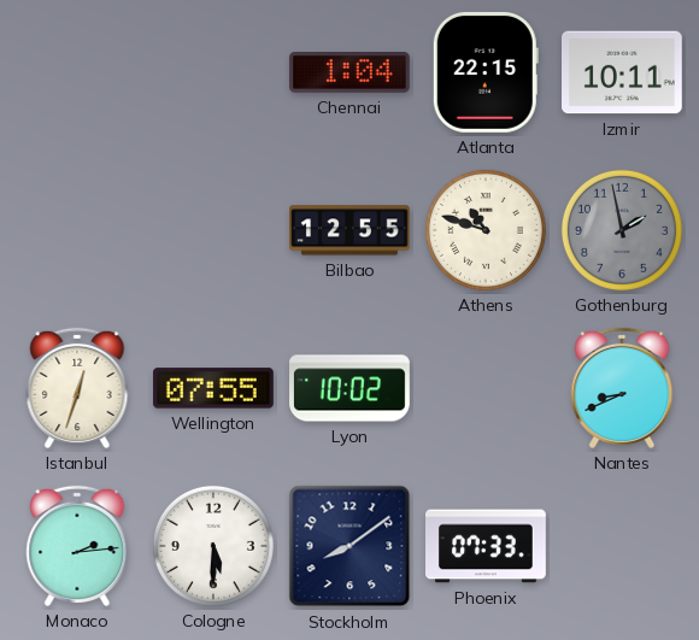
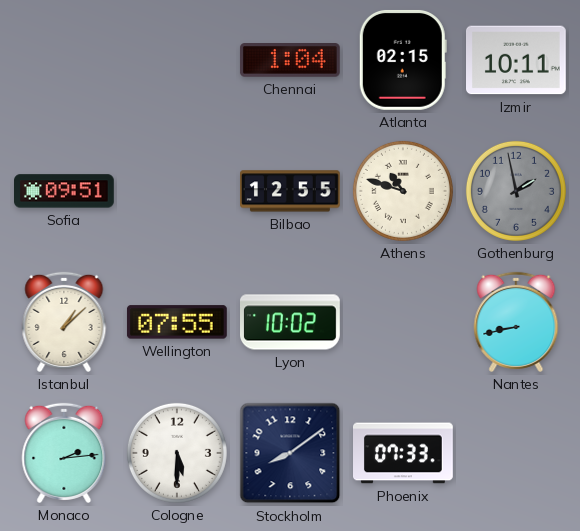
Atlanta: 22:15 -> 02:15 (403, 60)
Sofia: none -> 09:51 (65, 191)
Istanbul: 12:33 -> 1:08 (64, 322)
Nantes: 8:41 -> 8:43 (516, 322)
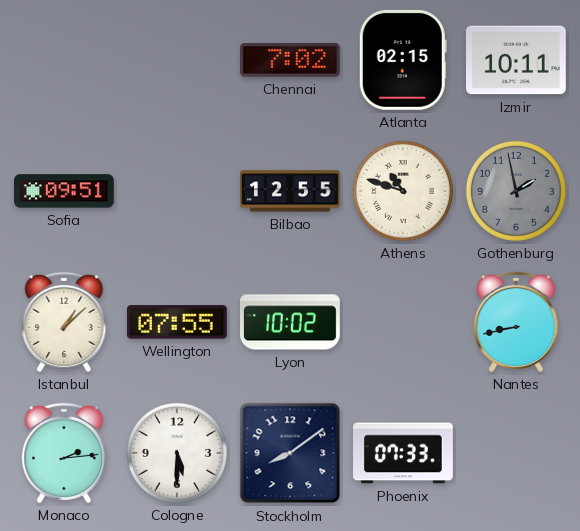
Chennai: 1:04 -> 7:02 (290, 60)
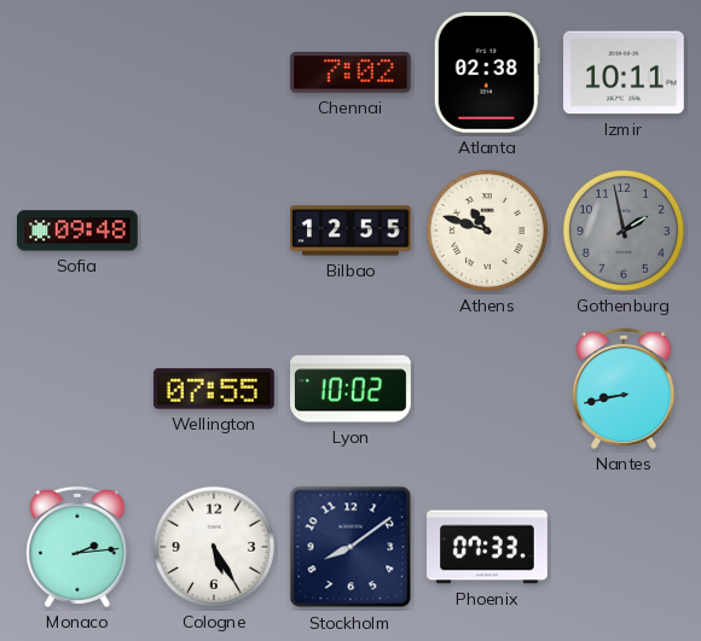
Atlanta: 02:15 -> 02:38 (487, 72)
Sofia: 09:51 -> 09:48 (79, 231)
Istanbul: 1:08 -> none (64, 322)
Cologne: 5:30 -> 5:25 (214, 547)
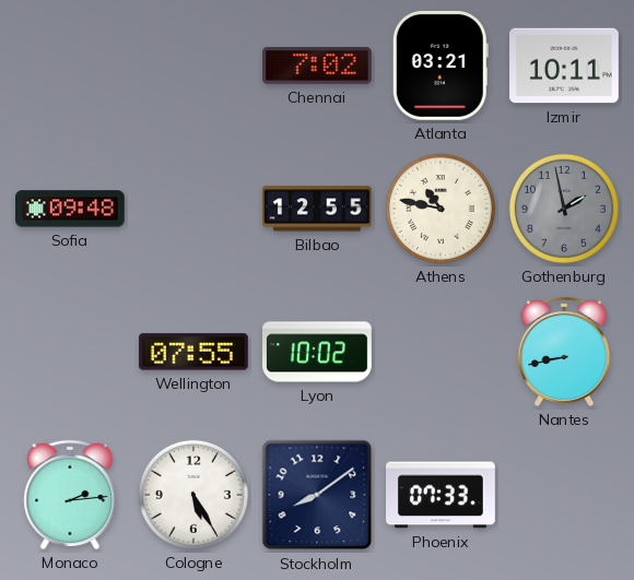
Atlanta: 02:38 -> 03:21 (441, 66)
Athens: 10:48 -> 10:47 (441, 209)
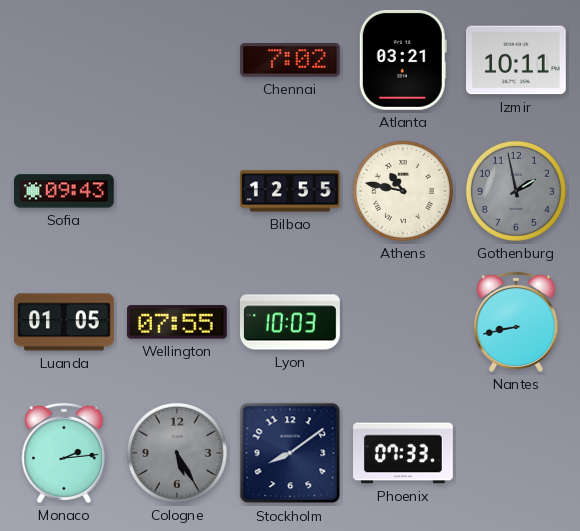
Sofia: 09:48 -> 09:43 (65, 191)
Luanda: none -> 01:05 (65, 322)
Lyon: 10:02 -> 10:03 (291, 322)
Cologne dial: white -> grey (177, 453)
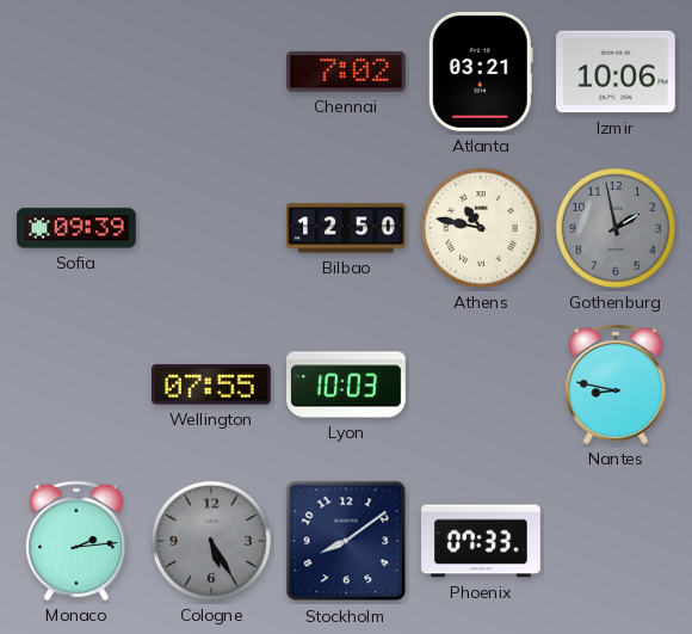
Izmir: 10:11 -> 10:06 (617, 72)
Sofia: 09:43 -> 09:39 (78, 228)
Bilbao: 12:55 -> 12:50 (347, 228)
Luanda: 01:05 -> none (65, 322)
Nantes: 8:43 -> 8:47 (616, 384)
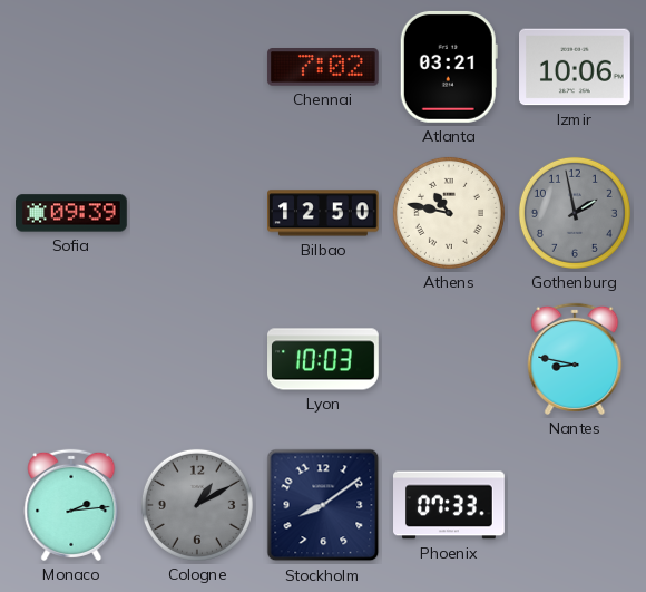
Wellington: 07:55 -> none (211, 384)
Cologne: 5:25 -> 1:10 (197, 505)
